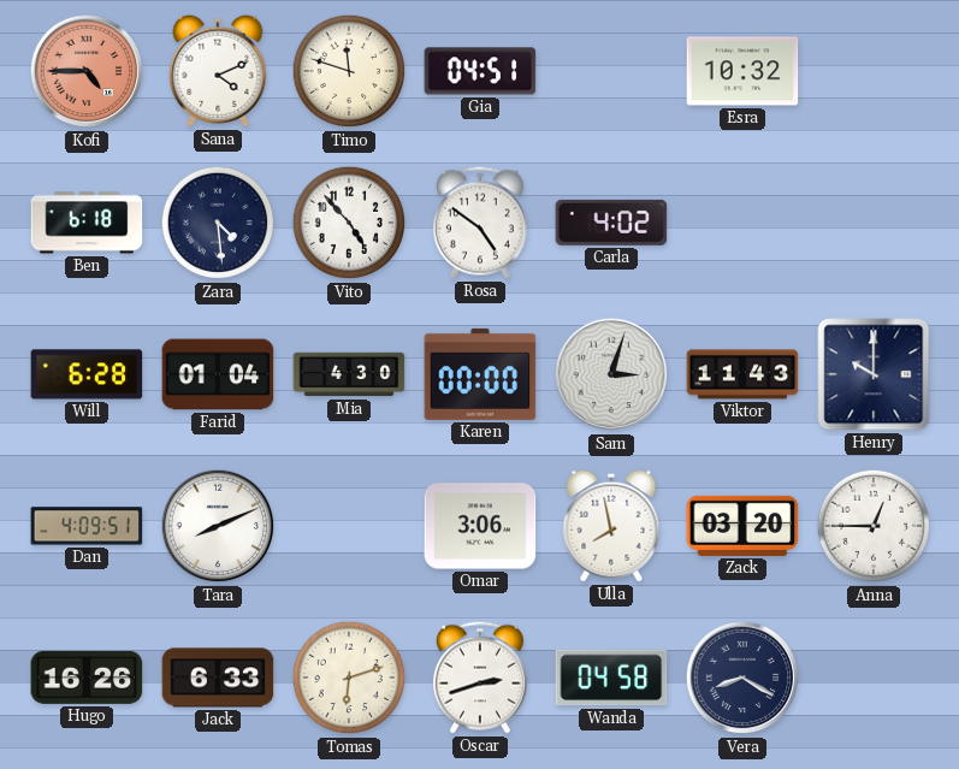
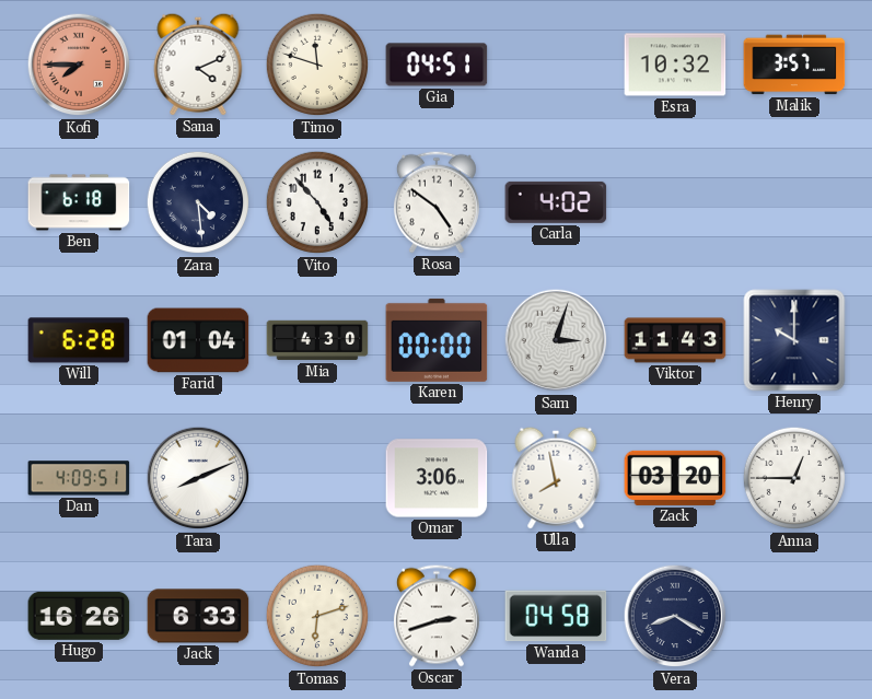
Kofi: 4:45 -> 7:45 (79, 65)
Malik: none -> 3:57 (794, 65)
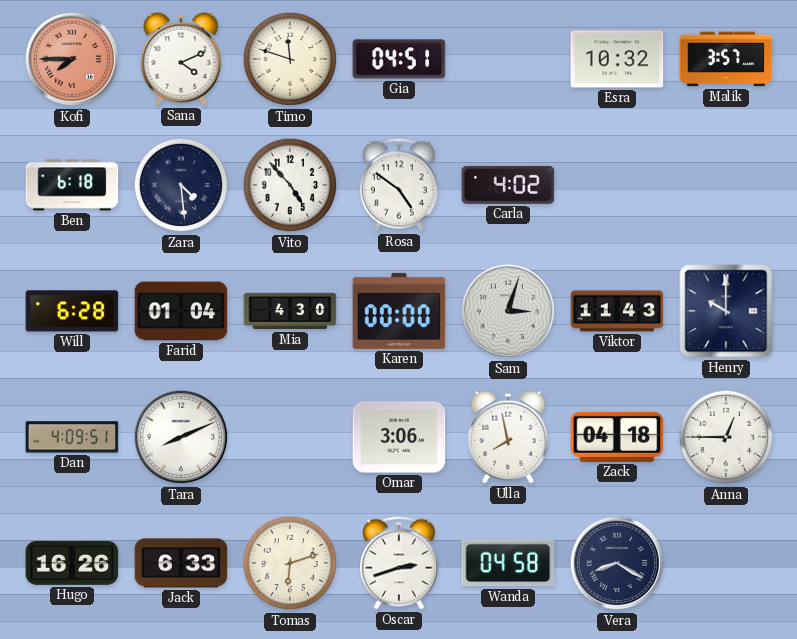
Zack: 03:20 -> 04:18 (617, 437)
